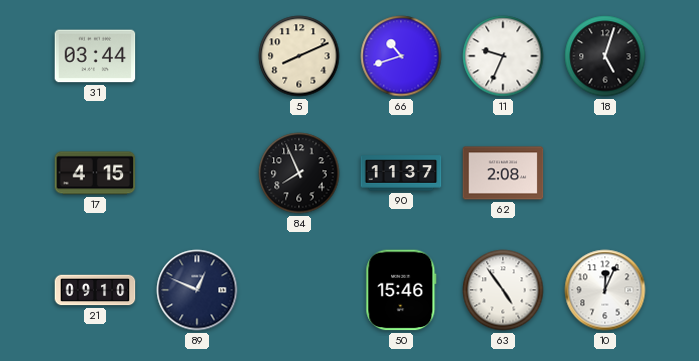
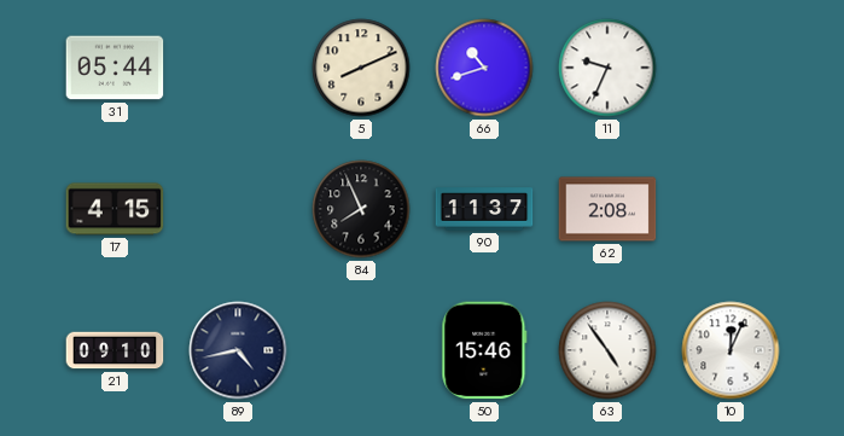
31: 03:44 -> 05:44 (115, 68)
18: 5:03 -> none (605, 56)
89: 12:49 -> 4:43 (238, 350)
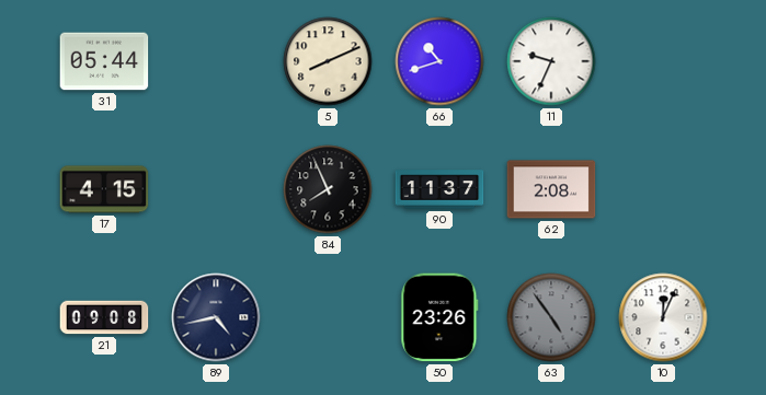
21: 09:10 -> 09:08 (104, 317)
50: 15:46 -> 23:26 (439, 317)
63 dial: white -> grey (551, 317)
